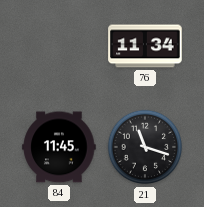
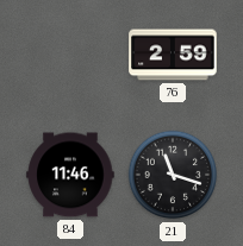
76: 11:34 -> 2:59 (173, 55)
84: 11:45 -> 11:46 (70, 175)
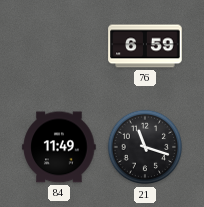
76: 2:59 -> 6:59 (145, 46)
84: 11:46 -> 11:49 (59, 147)
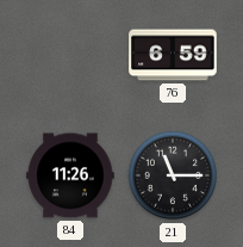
84: 11:49 -> 11:26 (70, 175)
21: 11:18 -> 11:15 (173, 175)
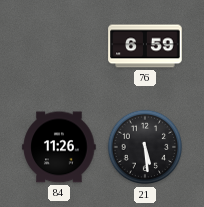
21: 11:15 -> 5:29 (145, 147)
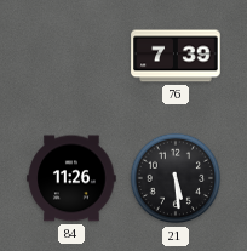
76: 6:59 -> 7:39 (176, 56)
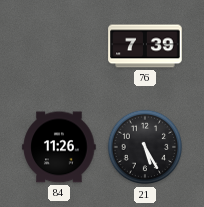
21: 5:29 -> 5:25 (145, 147)
